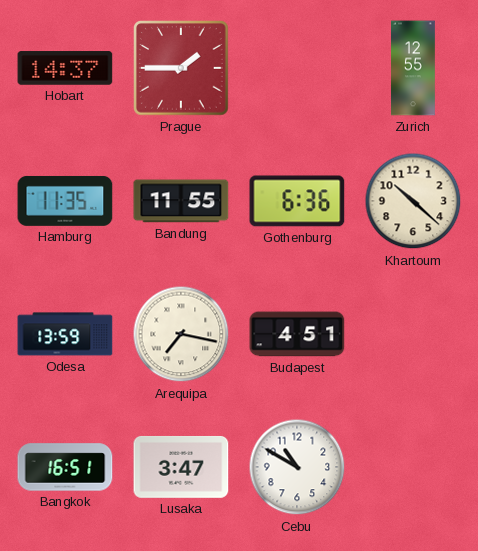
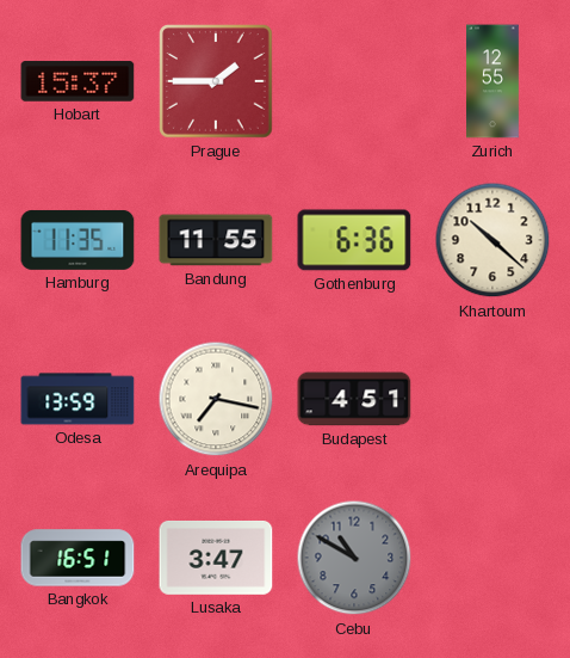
Hobart: 14:37 -> 15:37 (78, 81)
Cebu dial: white -> grey (354, 558)
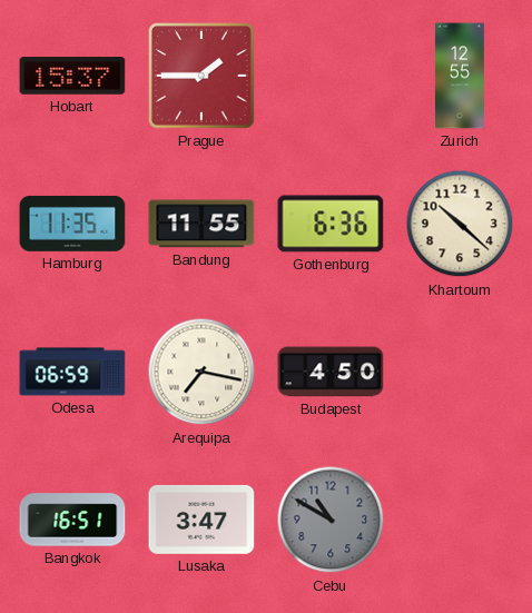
Odesa: 13:59 -> 06:59 (72, 372)
Budapest: 4:51 -> 4:50 (331, 372)
